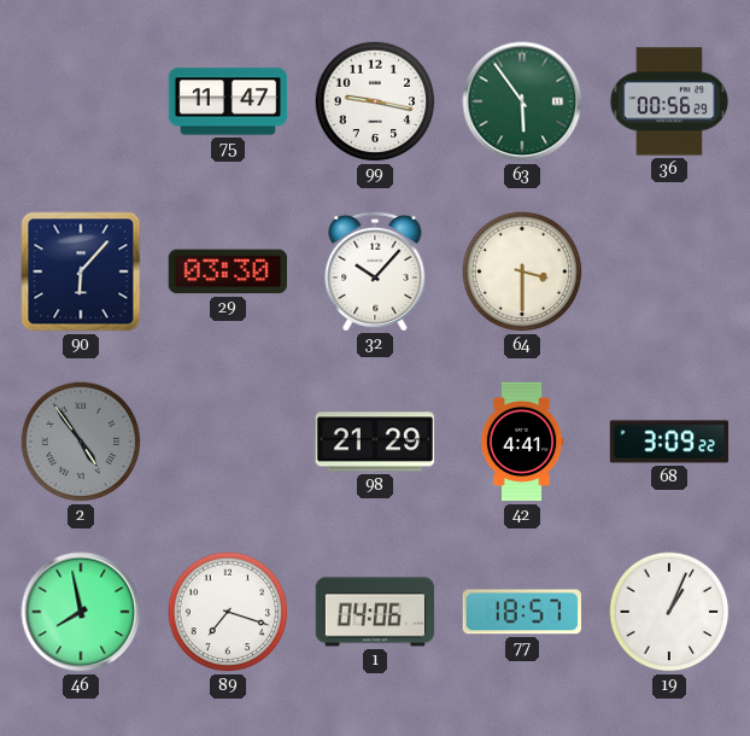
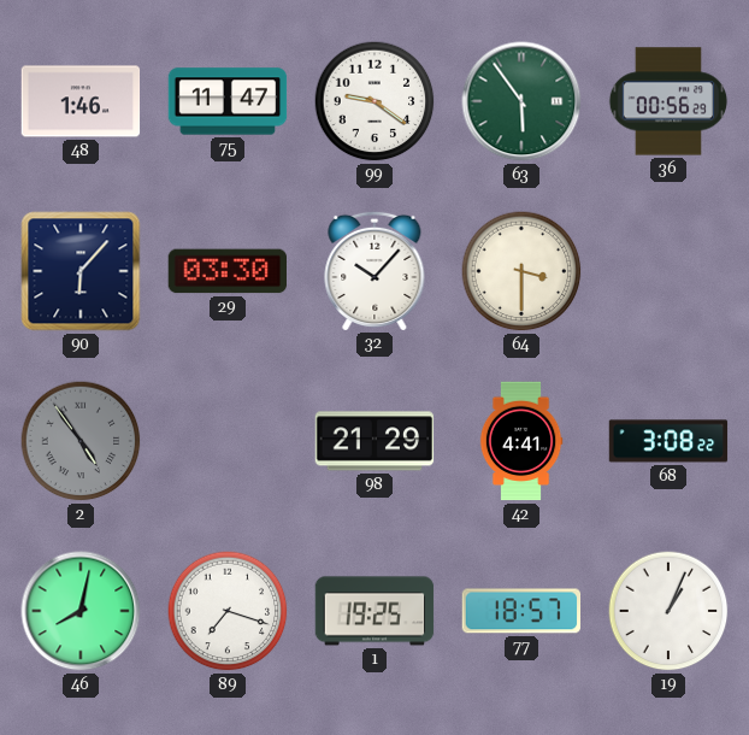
48: none -> 1:46 (81, 101)
99: 9:17 -> 9:21 (374, 101)
68: 3:09 -> 3:08 (668, 441)
46: 7:58 -> 8:02 (81, 611)
1: 04:06 -> 19:25 (374, 611)
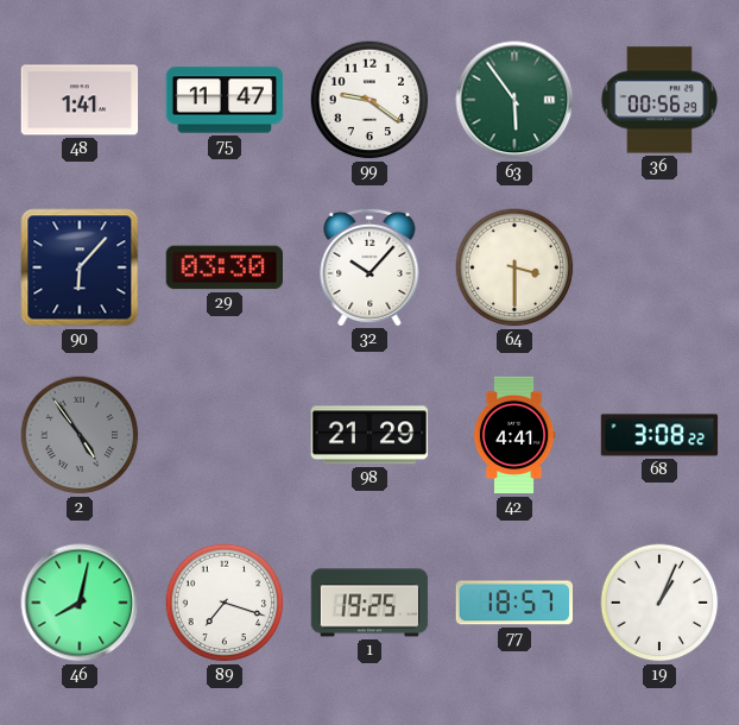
48: 1:46 -> 1:41 (80, 100)
